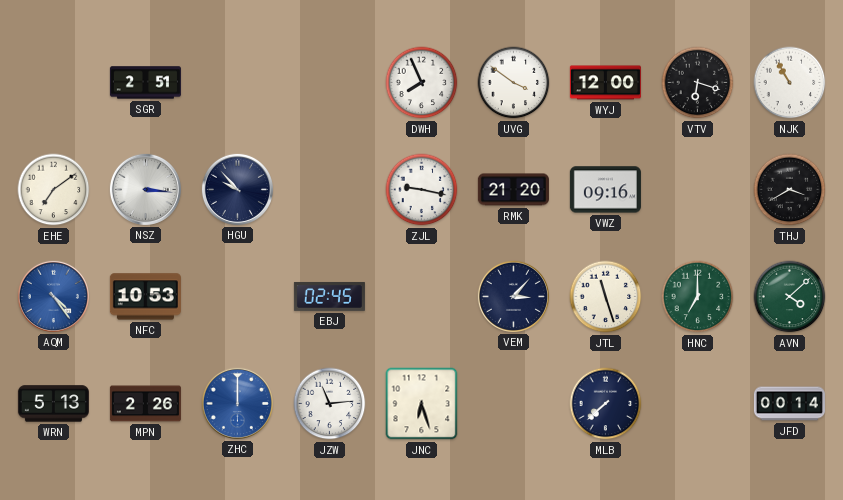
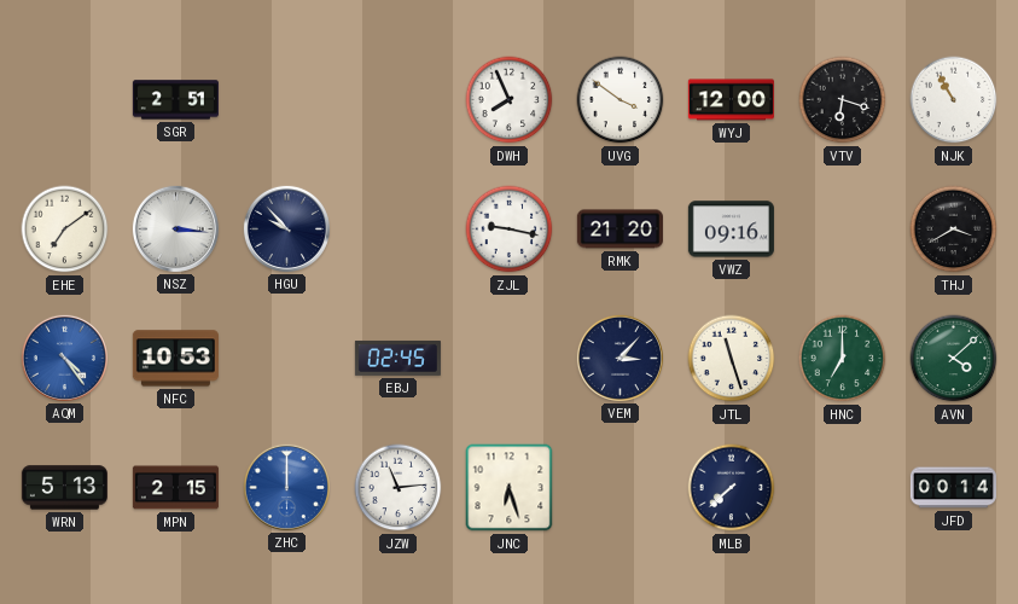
MPN: 2:26 -> 2:15 (175, 488)
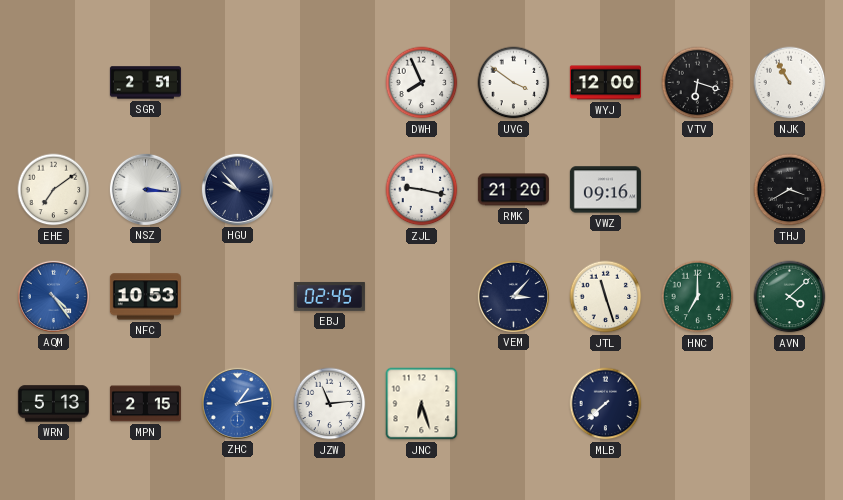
ZHC: 12:00 -> 1:13 (237, 403)
JFD: 00:14 -> none (953, 488)
